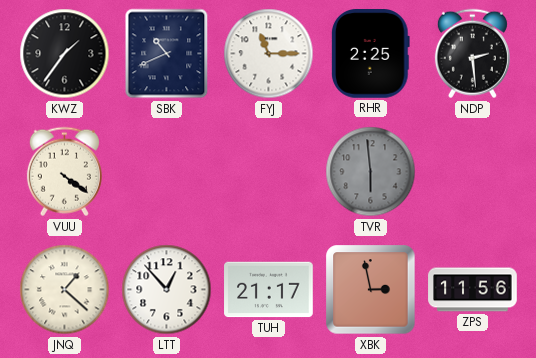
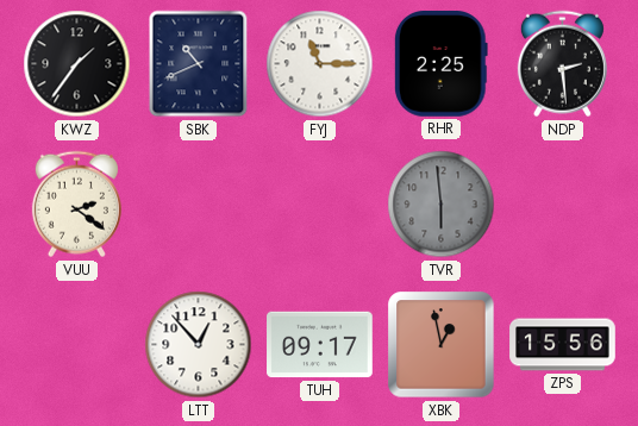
VUU: 4:21 -> 2:21 (76, 205)
JNQ: 1:22 -> none (65, 290)
TUH: 21:17 -> 09:17 (320, 345)
XBK: 2:58 -> 12:58 (442, 345)
ZPS: 11:56 -> 15:56 (563, 345)
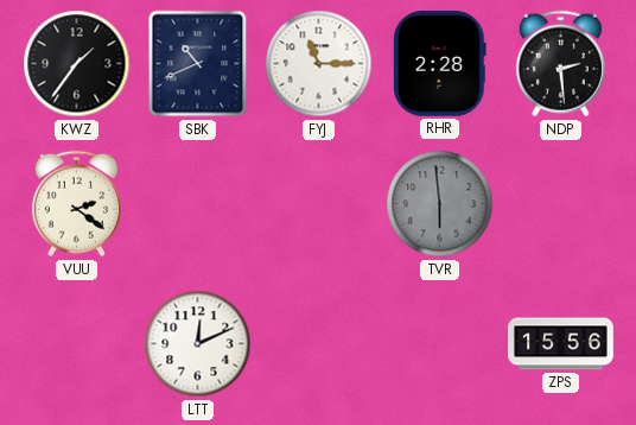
RHR: 2:25 -> 2:28 (439, 64)
LTT: 12:53 -> 12:11 (198, 344)
TUH: 09:17 -> none (320, 345)
XBK: 12:58 -> none (442, 345)
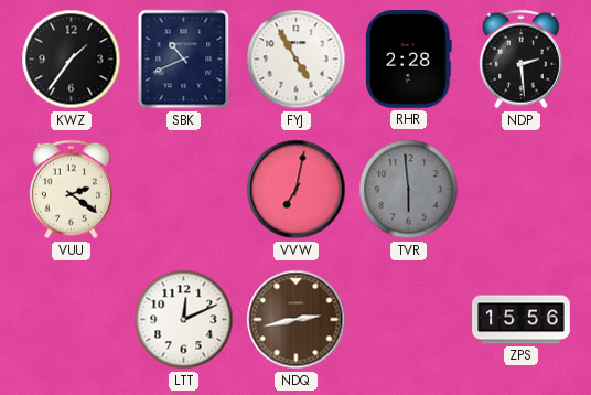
FYJ: 11:15 -> 4:55 (297, 60)
VVW: none -> 7:02 (297, 190)
NDQ: none -> 2:43 (297, 320)
